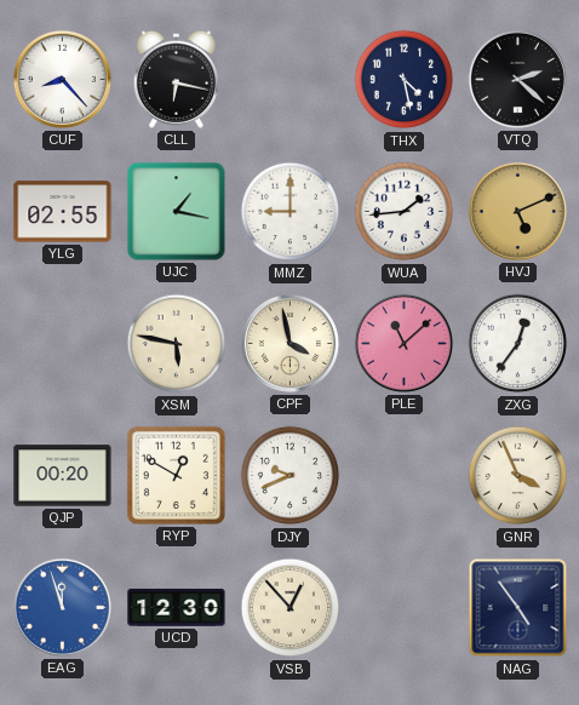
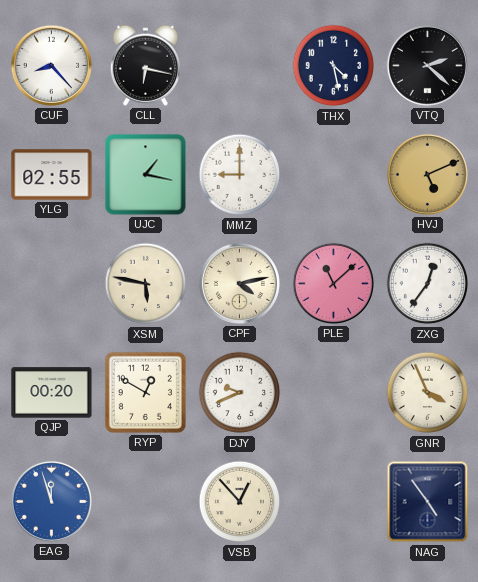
WUA: 1:44 -> none (405, 212)
CPF: 3:58 -> 4:13 (239, 283)
UCD: 12:30 -> none (177, 607)
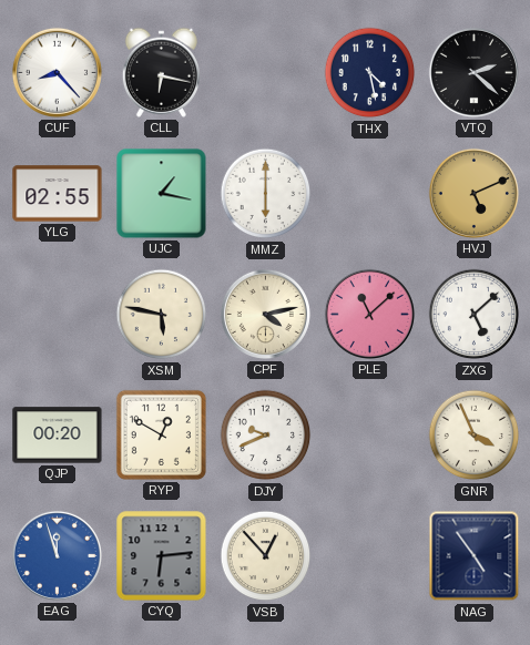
MMZ: 9:00 -> 6:00 (266, 194)
ZXG: 12:36 -> 5:08 (475, 315)
CYQ: none -> 6:14 (162, 556)
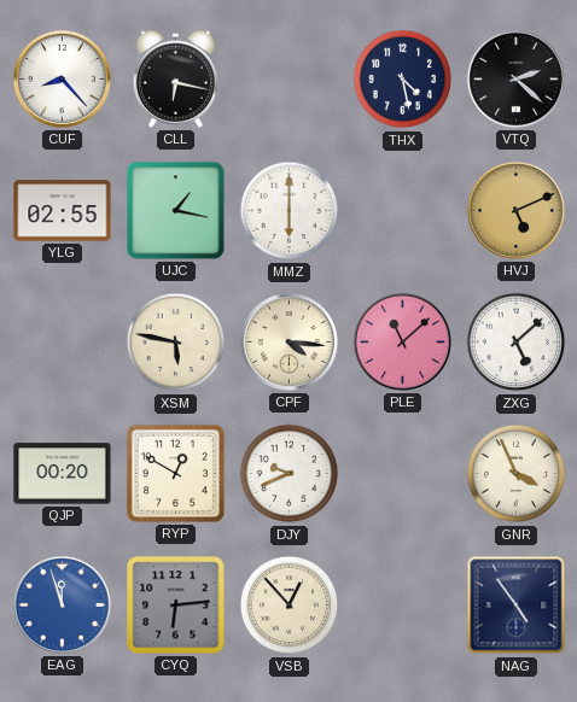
CPF: 4:13 -> 4:16 (288, 341)
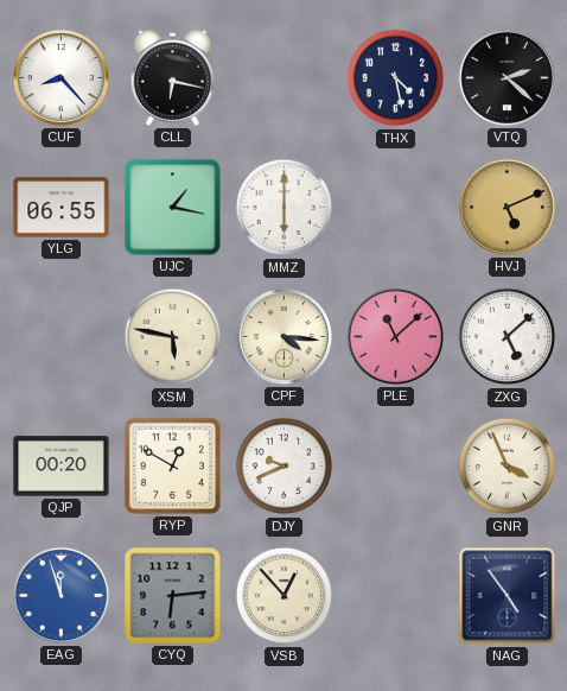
YLG: 02:55 -> 06:55 (62, 208)
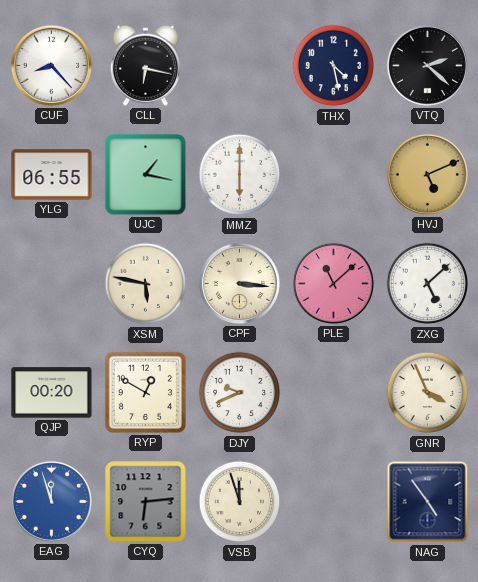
CPF: 4:16 -> 3:16 (239, 283)
VSB: 12:53 -> 11:57 (240, 502)
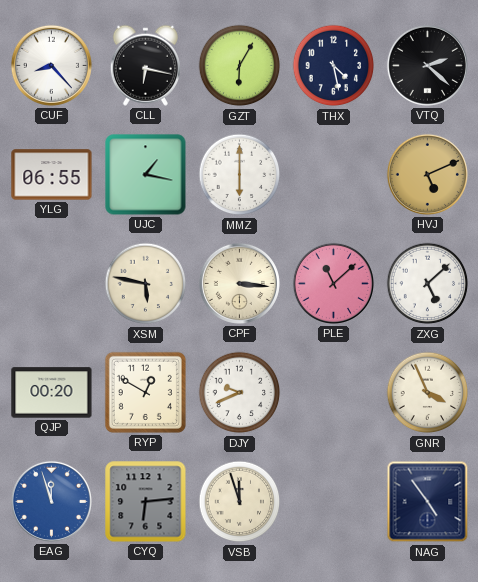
GZT: none -> 6:05 (240, 66)
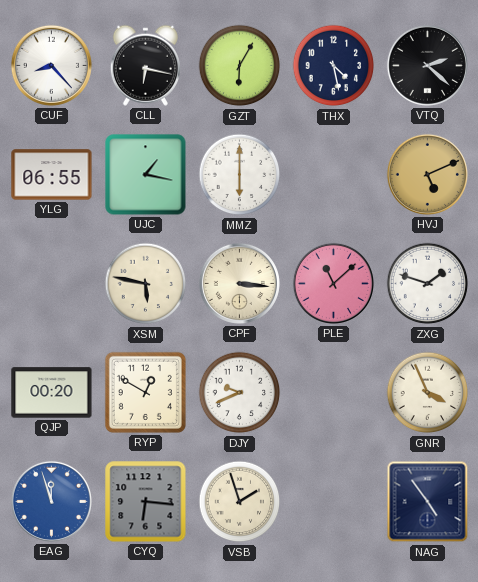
ZXG: 5:08 -> 1:48 (428, 284)
CYQ: 6:14 -> 6:16 (146, 502)
VSB: 11:57 -> 1:57 (240, 502)
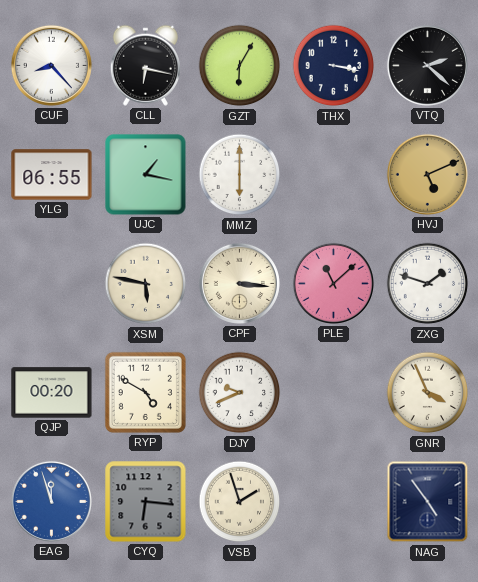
THX: 4:28 -> 3:17 (334, 66)
RYP: 12:50 -> 4:50 (145, 392)
